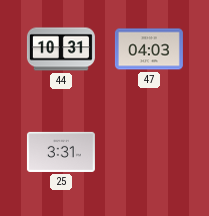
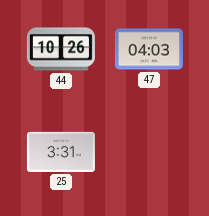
44: 10:31 -> 10:26 (61, 49)
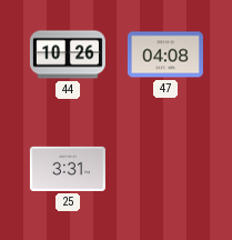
47: 04:03 -> 04:08 (165, 54)
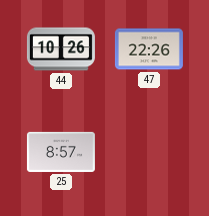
47: 04:08 -> 22:26 (149, 49)
25: 3:31 -> 8:57 (61, 152)
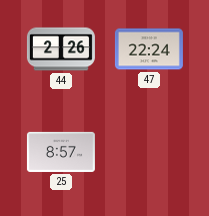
44: 10:26 -> 2:26 (61, 49)
47: 22:26 -> 22:24 (149, 49)
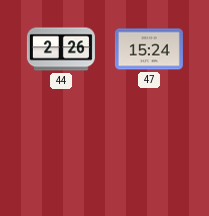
47: 22:24 -> 15:24 (149, 49)
25: 8:57 -> none (61, 152)
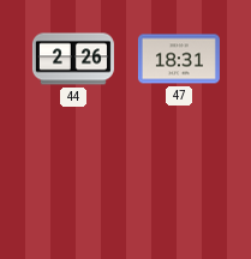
47: 15:24 -> 18:31 (179, 59)
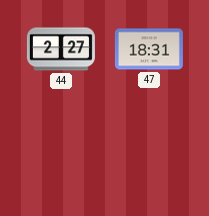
44: 2:26 -> 2:27 (61, 49)
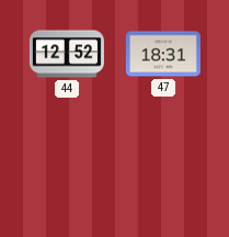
44: 2:27 -> 12:52 (67, 54)
